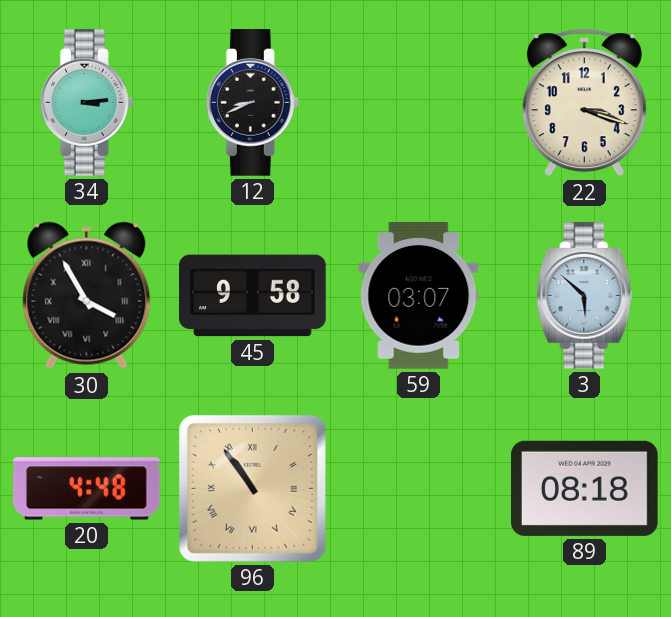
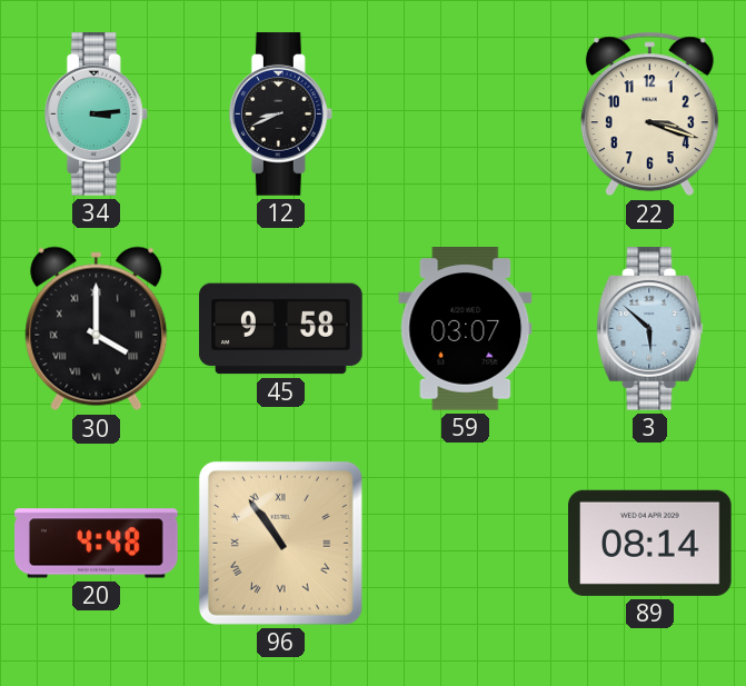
30: 3:55 -> 4:00 (97, 329)
89: 08:18 -> 08:14 (650, 543)
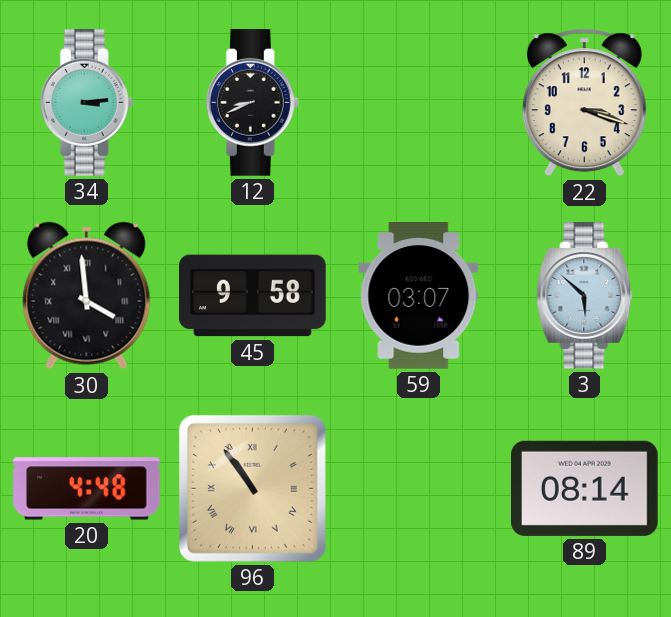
30: 4:00 -> 3:59 (87, 296)
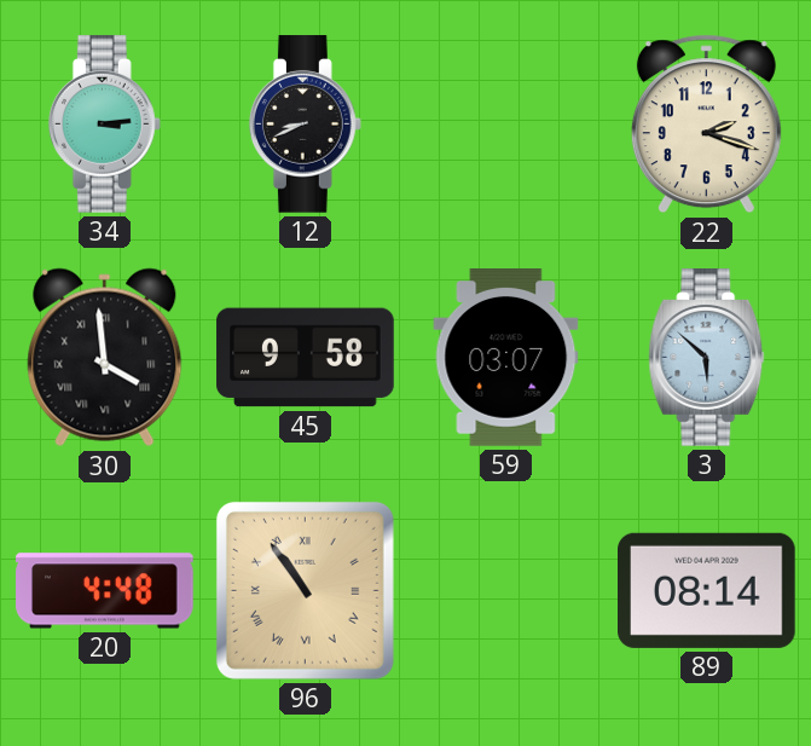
22: 3:18 -> 2:18 (706, 125)
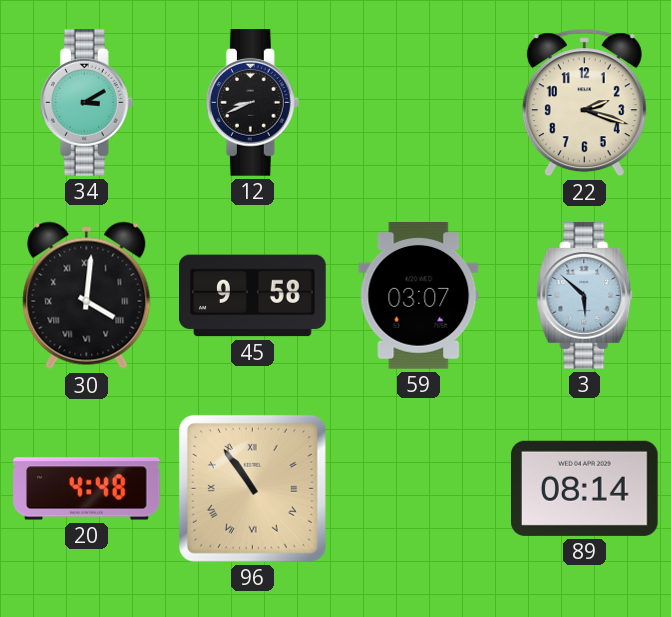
34: 3:14 -> 3:10 (86, 103)
30: 3:59 -> 4:01 (87, 296)
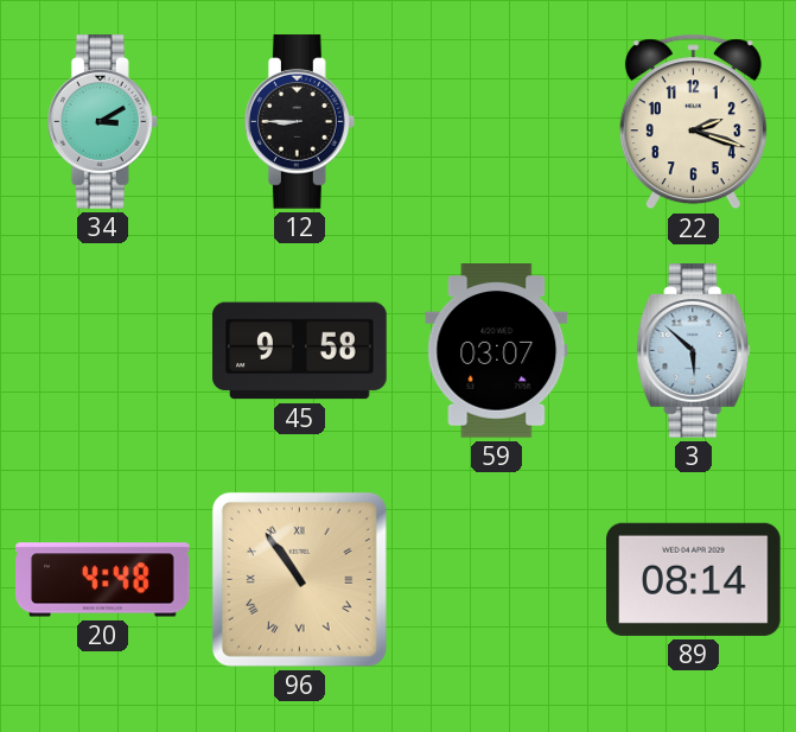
12: 8:41 -> 8:45 (299, 122)
30: 4:01 -> none (87, 296)
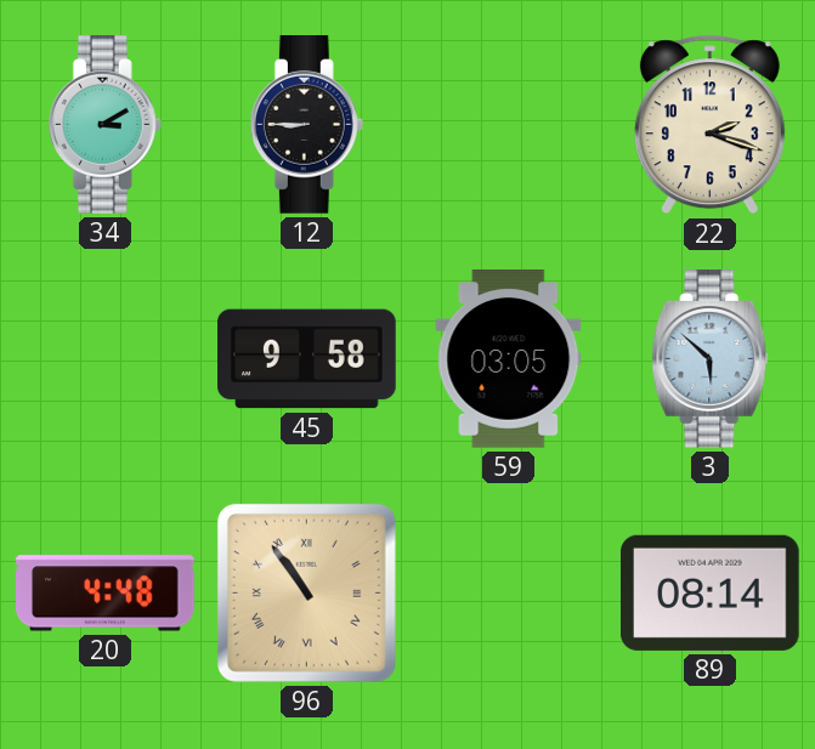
59: 03:07 -> 03:05 (509, 359)
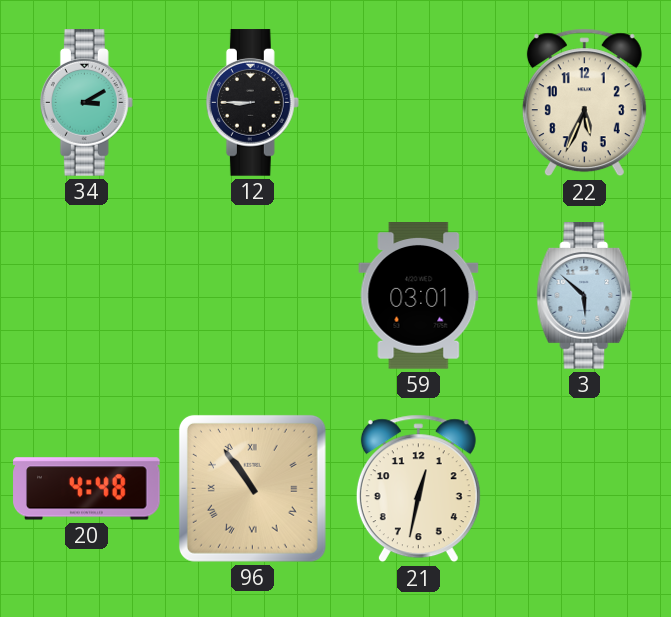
22: 2:18 -> 5:34 (584, 103)
45: 9:58 -> none (307, 359)
59: 03:05 -> 03:01 (419, 296)
21: none -> 12:32 (418, 489)
89: 08:14 -> none (711, 592)
